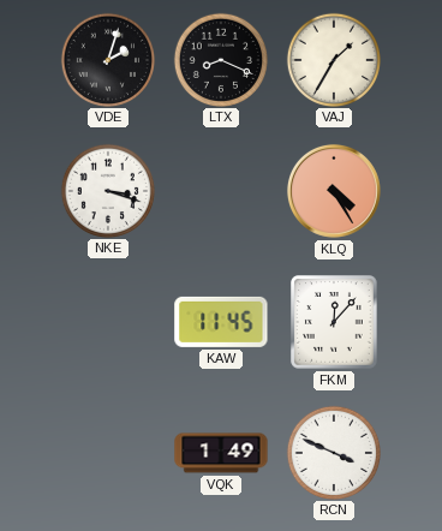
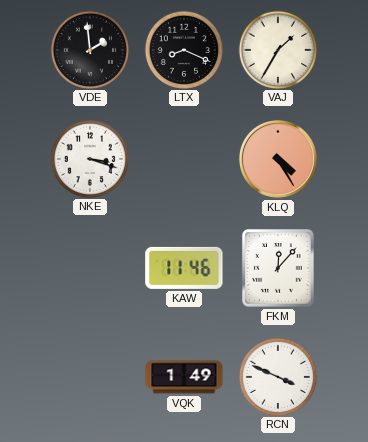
VDE: 2:03 -> 1:59 (89, 49)
KAW: 11:45 -> 11:46 (184, 268)
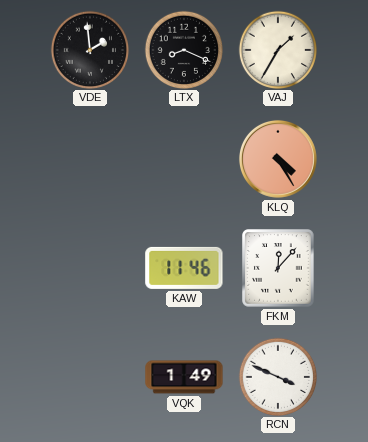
NKE: 3:18 -> none (89, 158)
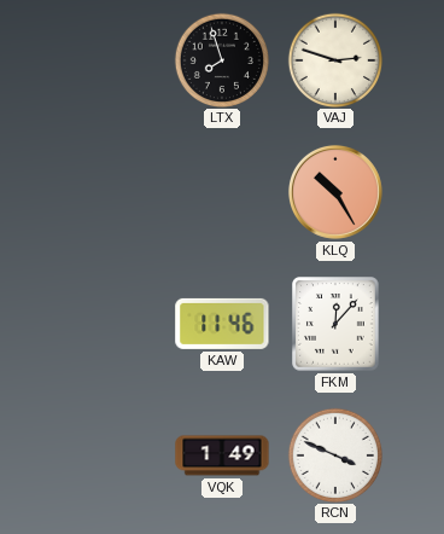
VDE: 1:59 -> none (89, 49)
LTX: 8:19 -> 7:57 (221, 59)
VAJ: 1:35 -> 2:48 (334, 59)
KLQ: 4:25 -> 10:25 (335, 192)
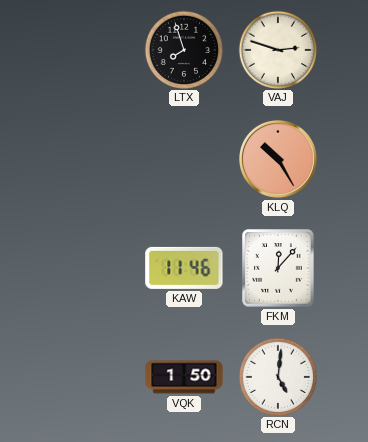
VQK: 1:49 -> 1:50 (184, 377)
RCN: 3:49 -> 5:01 (277, 376)
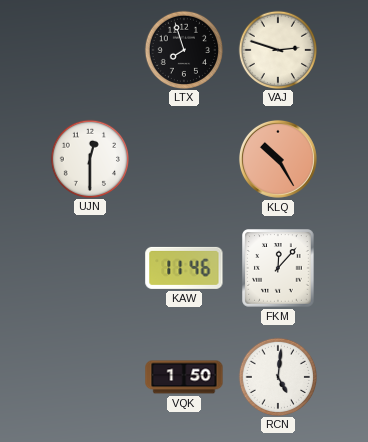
UJN: none -> 12:30 (89, 158)
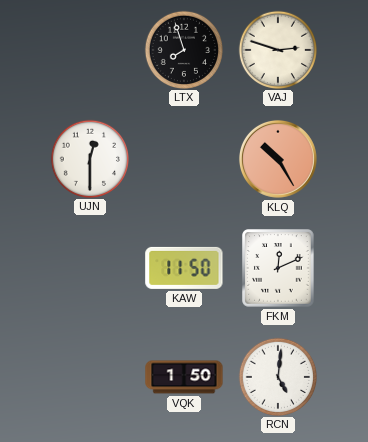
KAW: 11:46 -> 11:50 (184, 268)
FKM: 12:07 -> 12:11 (278, 268)
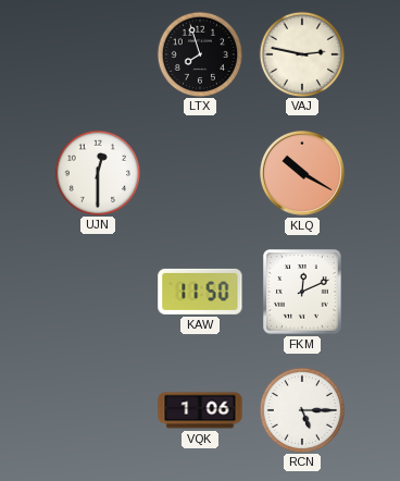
VAJ: 2:48 -> 2:47 (301, 53)
KLQ: 10:25 -> 10:20 (302, 173)
VQK: 1:50 -> 1:06 (200, 410)
RCN: 5:01 -> 5:15 (301, 409)
